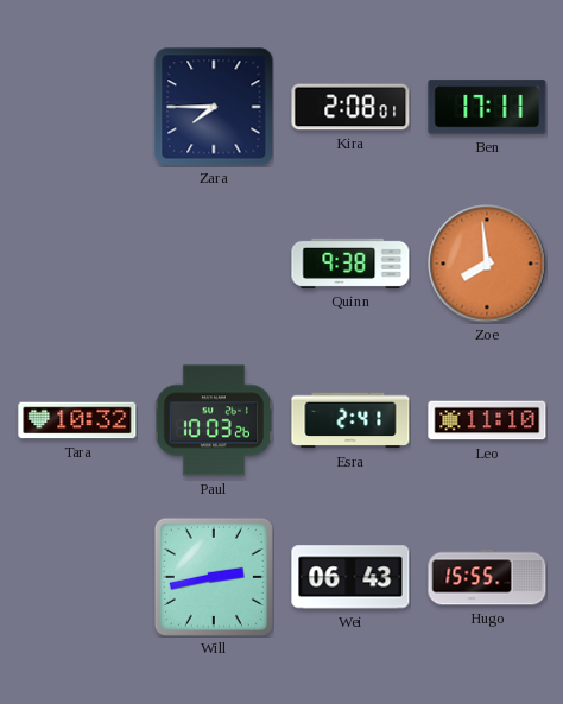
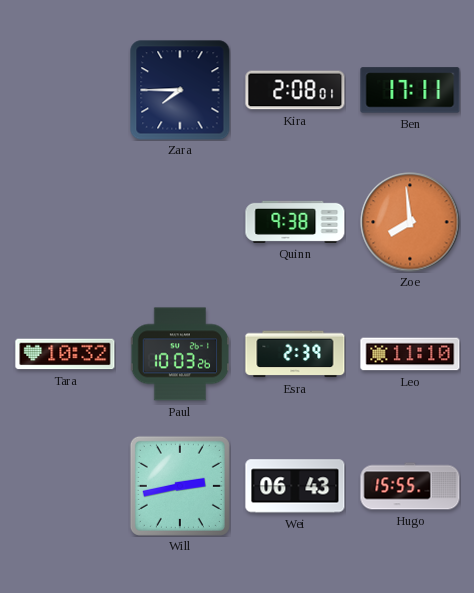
Esra: 2:41 -> 2:39 (295, 354)
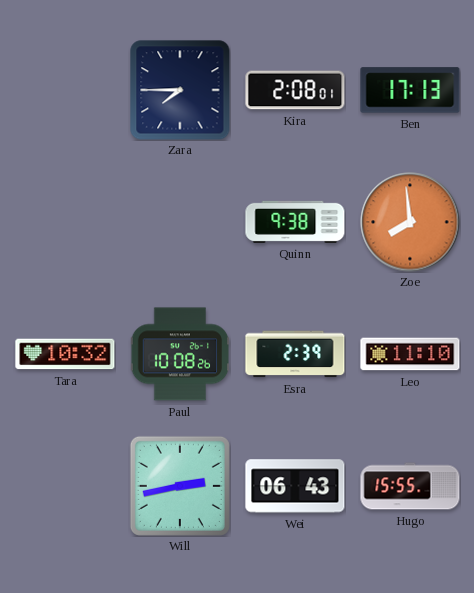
Ben: 17:11 -> 17:13 (410, 90)
Paul: 10:03 -> 10:08 (180, 354)
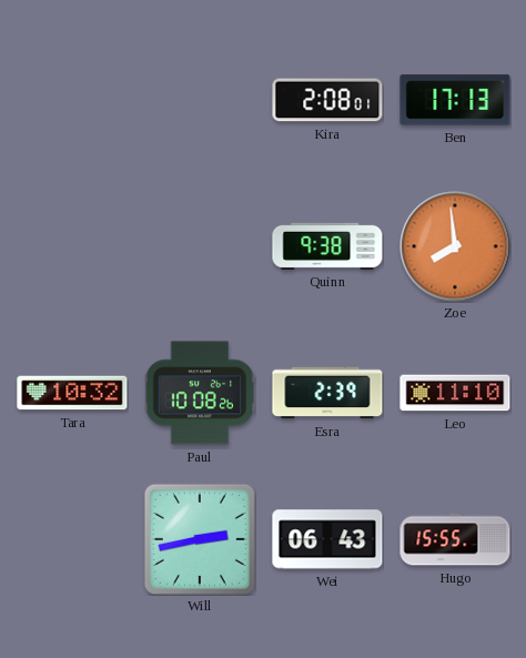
Zara: 7:45 -> none (180, 90)
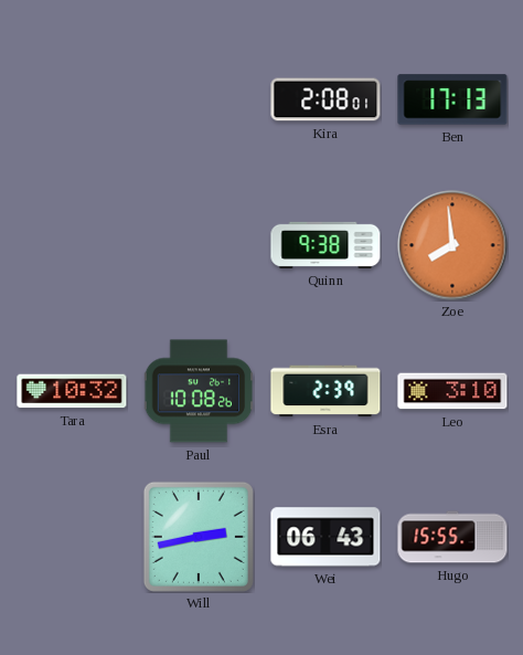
Leo: 11:10 -> 3:10 (452, 391)
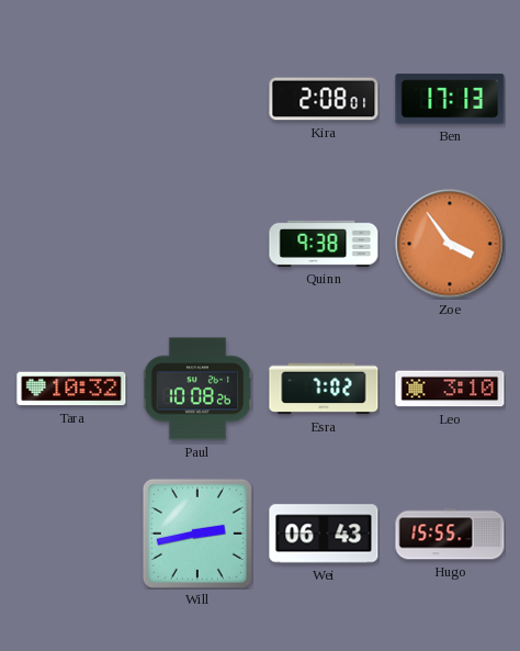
Zoe: 7:59 -> 3:54 (450, 244)
Esra: 2:39 -> 7:02 (324, 389)
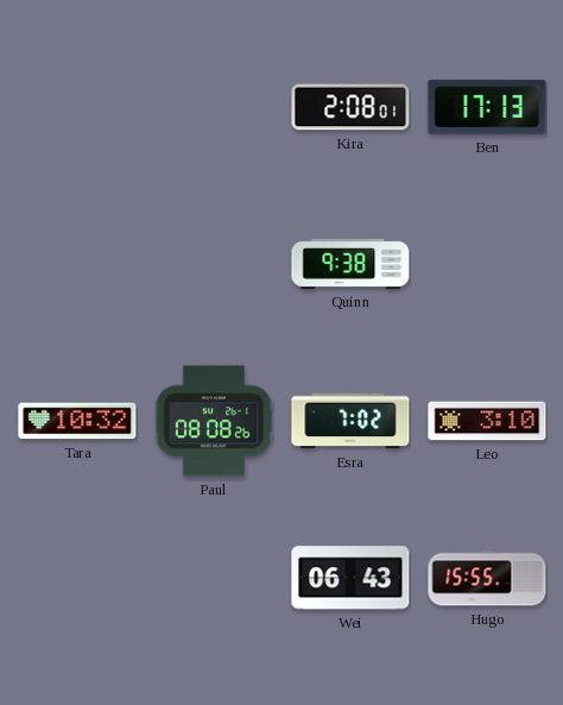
Zoe: 3:54 -> none (450, 244)
Paul: 10:08 -> 08:08 (214, 421)
Will: 2:43 -> none (197, 534)
